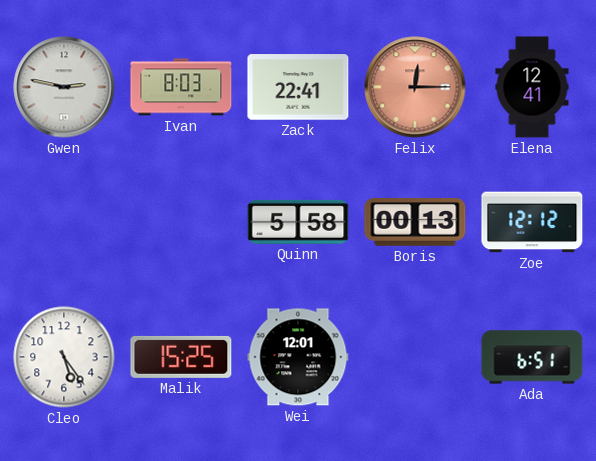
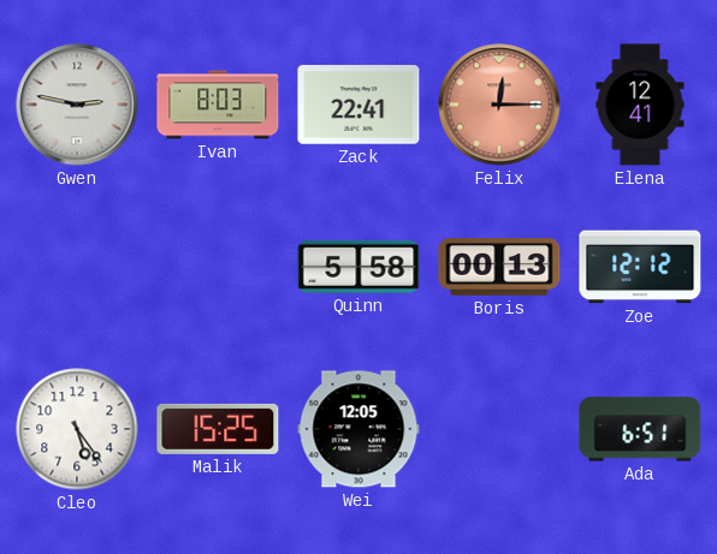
Wei: 12:01 -> 12:05 (358, 429)
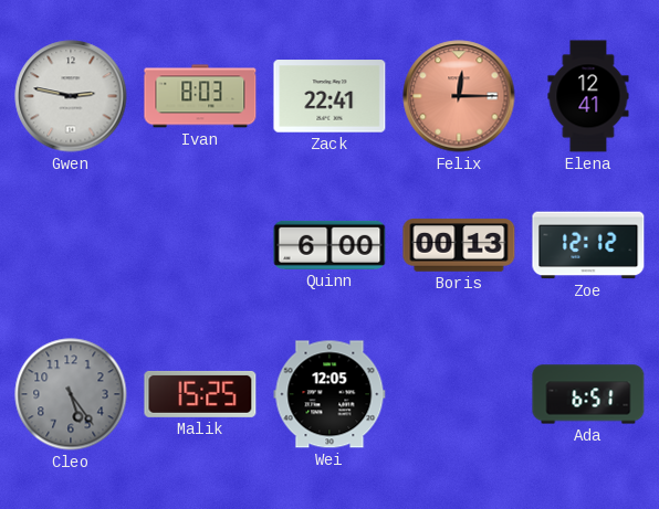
Quinn: 5:58 -> 6:00 (329, 245)
Cleo dial: white -> grey (71, 394)
